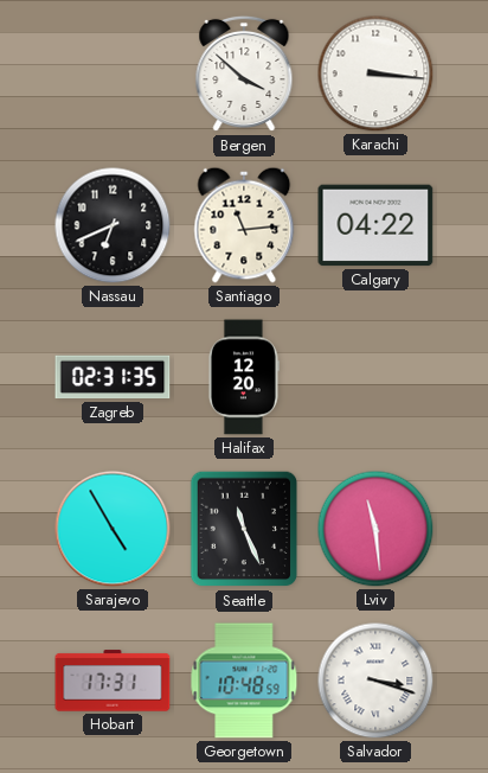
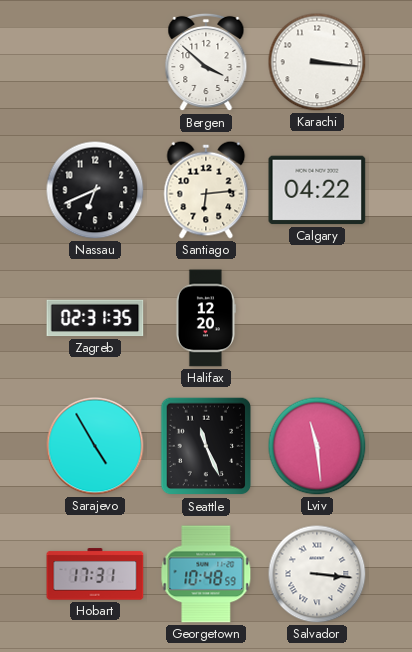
Santiago: 11:14 -> 6:14 (206, 190)
Salvador: 3:18 -> 3:16 (317, 574)
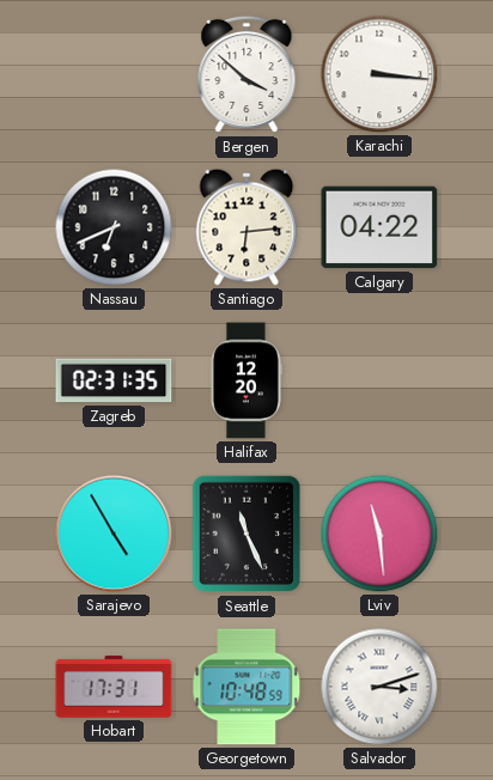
Salvador: 3:16 -> 3:12 (379, 687)
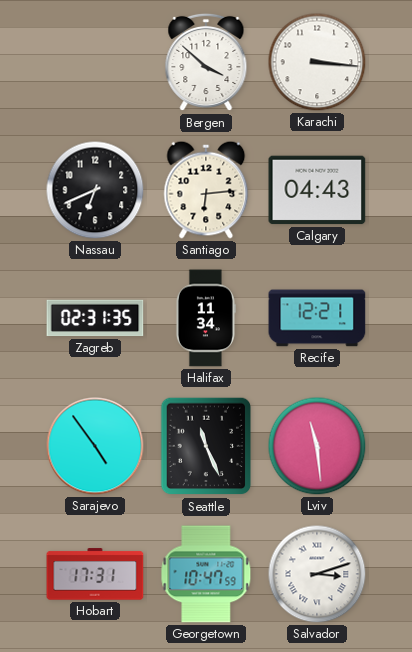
Calgary: 04:22 -> 04:43 (317, 190)
Halifax: 12:20 -> 11:34 (205, 318)
Recife: none -> 12:21 (317, 318)
Sarajevo: 4:55 -> 4:54 (95, 446)
Georgetown: 10:48 -> 10:47 (206, 574)
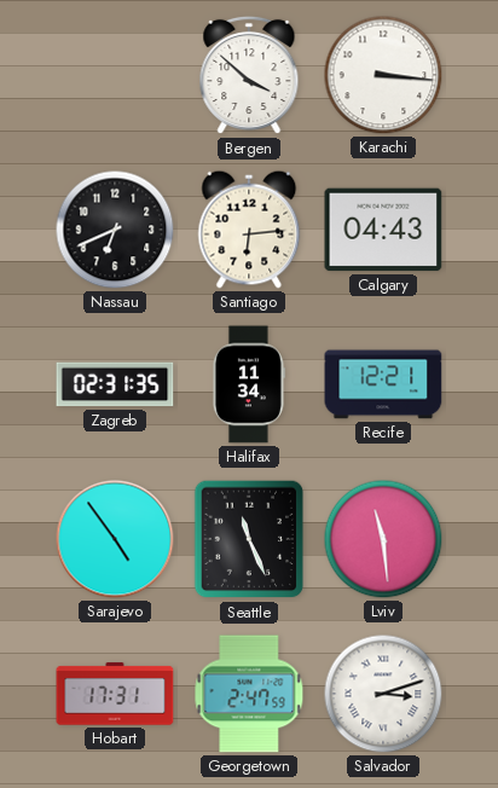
Georgetown: 10:47 -> 2:47 (249, 694)
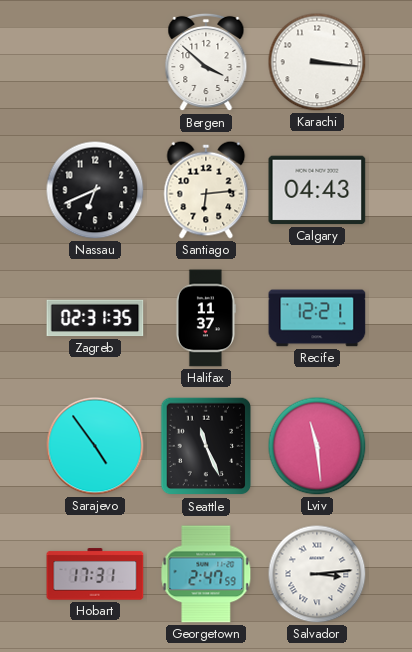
Halifax: 11:34 -> 11:37 (205, 318)
Salvador: 3:12 -> 3:14 (317, 574)
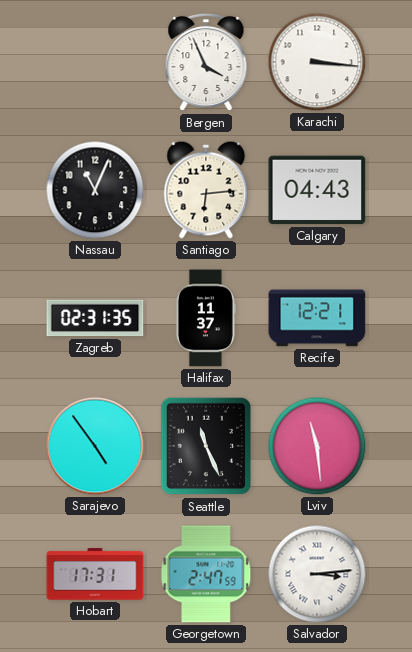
Bergen: 3:52 -> 3:56 (206, 62)
Nassau: 6:41 -> 11:04 (95, 190)
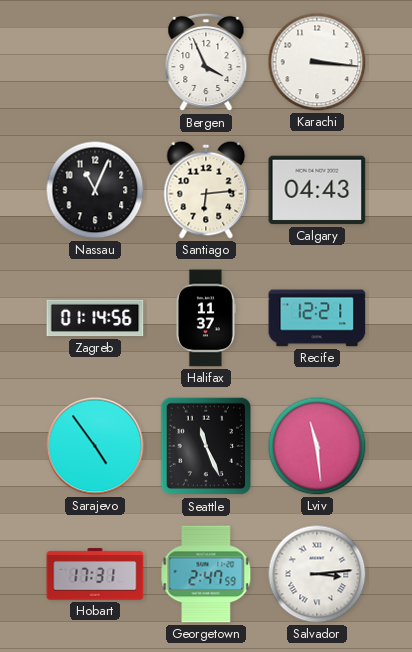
Zagreb: 02:31 -> 01:14 (95, 318)
